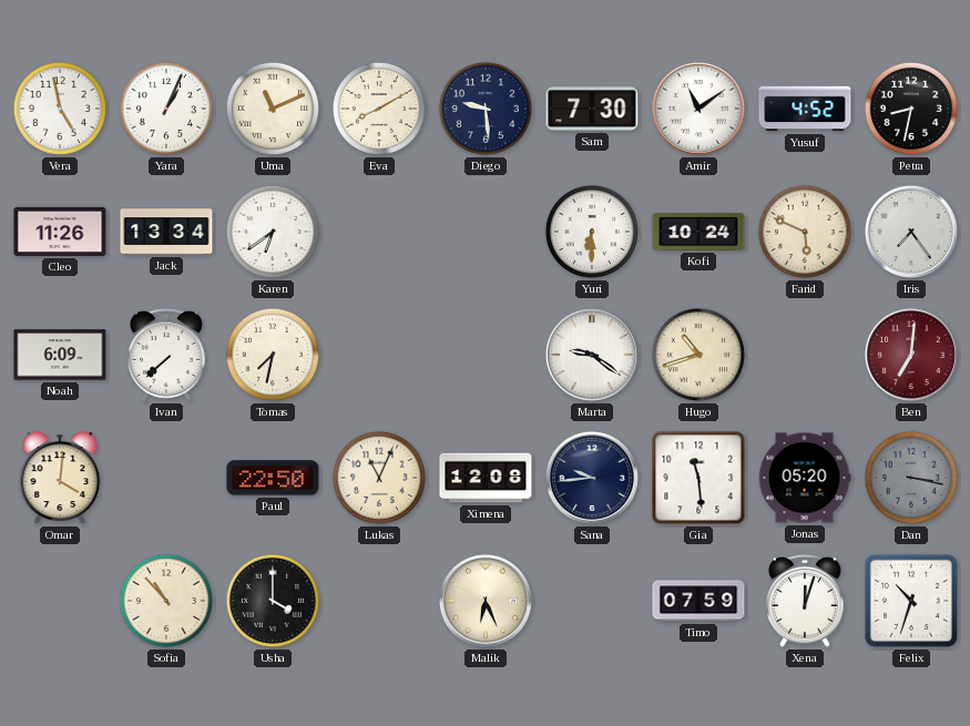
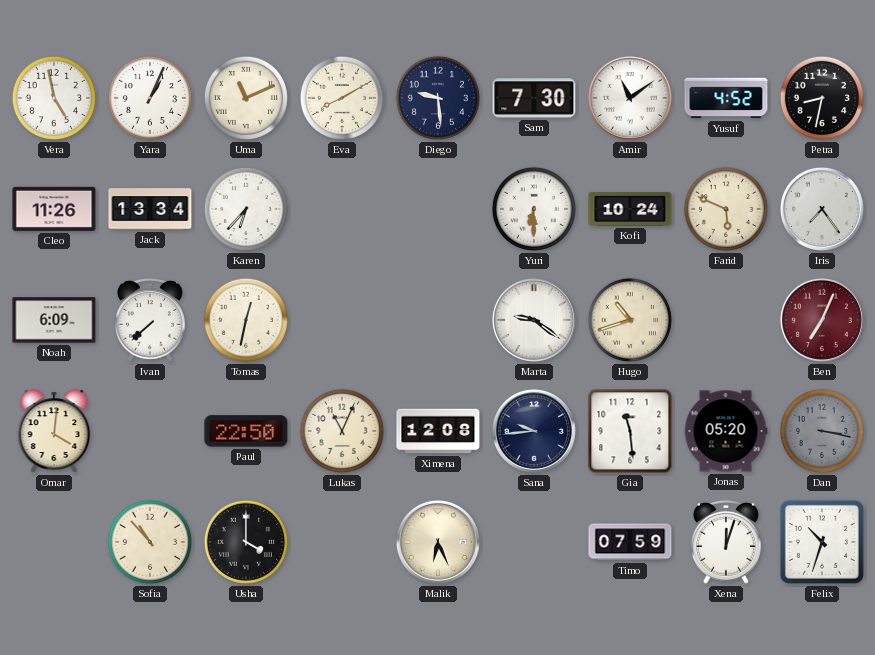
Karen: 6:39 -> 6:37 (246, 209)
Tomas: 7:32 -> 12:32 (246, 320)
Ben: 7:01 -> 7:04 (822, 320)
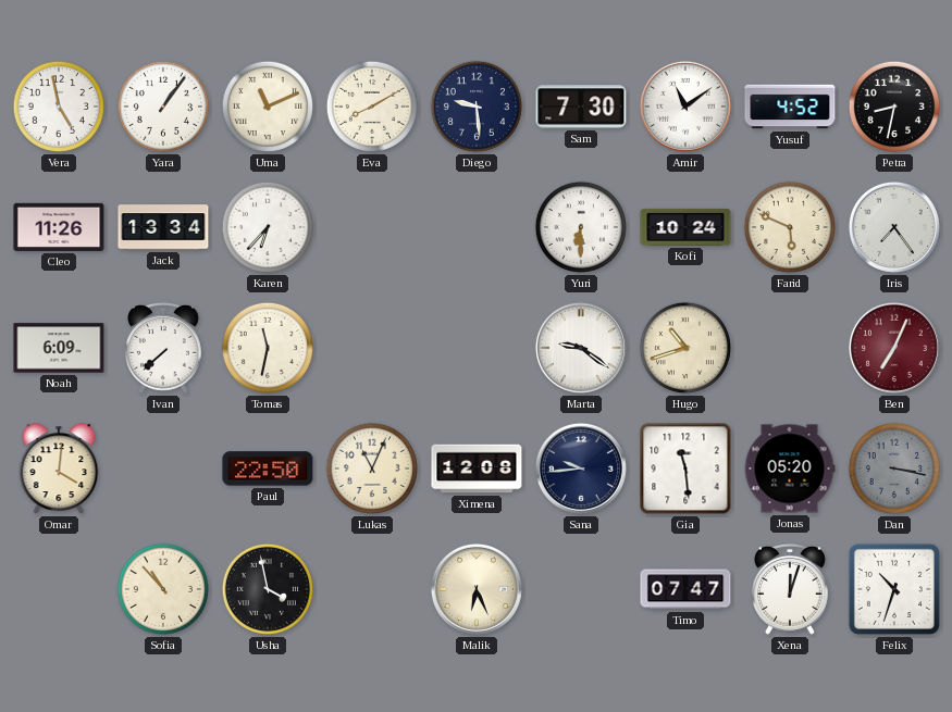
Yara: 1:04 -> 1:06 (163, 107)
Tomas: 12:32 -> 11:32 (268, 348)
Usha: 4:00 -> 3:58 (268, 589)
Timo: 07:59 -> 07:47 (685, 589)
